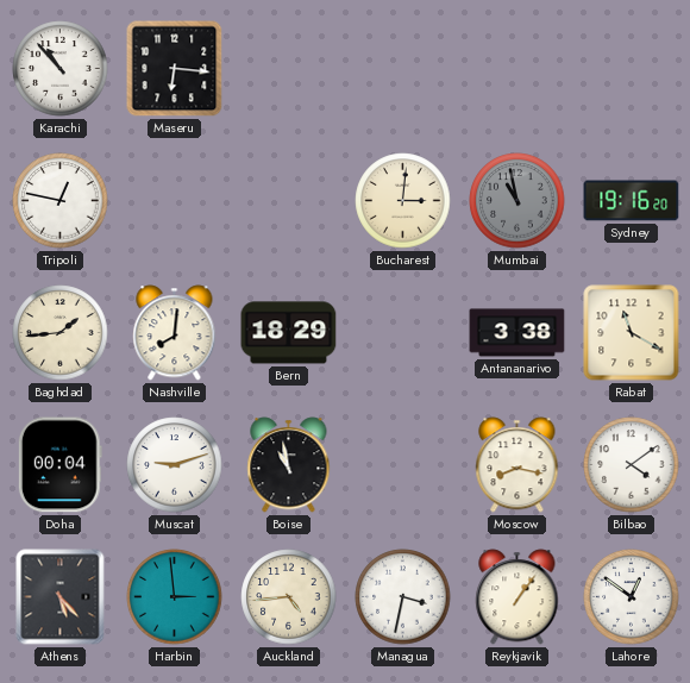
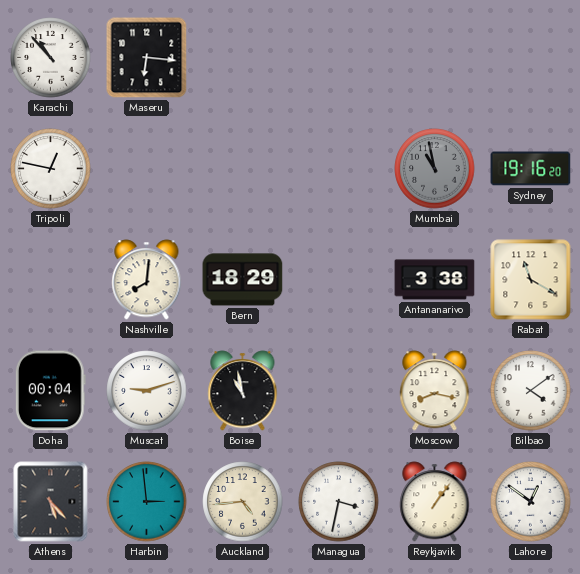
Bucharest: 3:01 -> none (403, 201)
Baghdad: 1:44 -> none (61, 333)
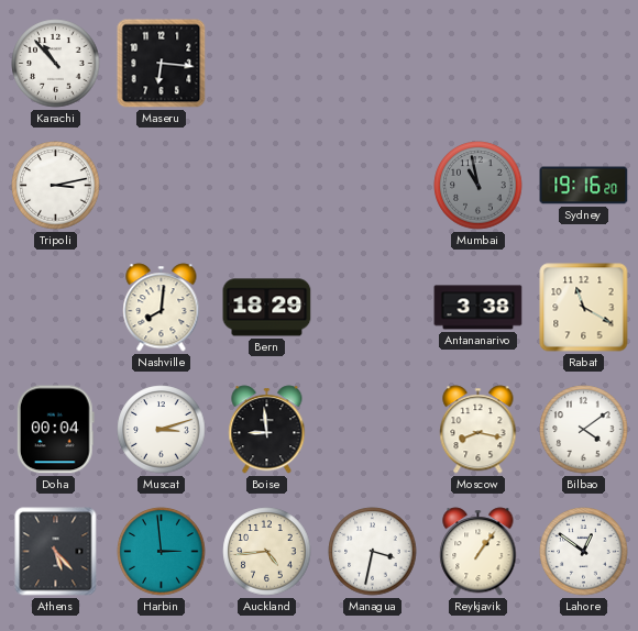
Tripoli: 12:47 -> 3:13 (56, 186)
Muscat: 9:12 -> 3:12 (162, 430)
Boise: 10:58 -> 8:59 (267, 430)
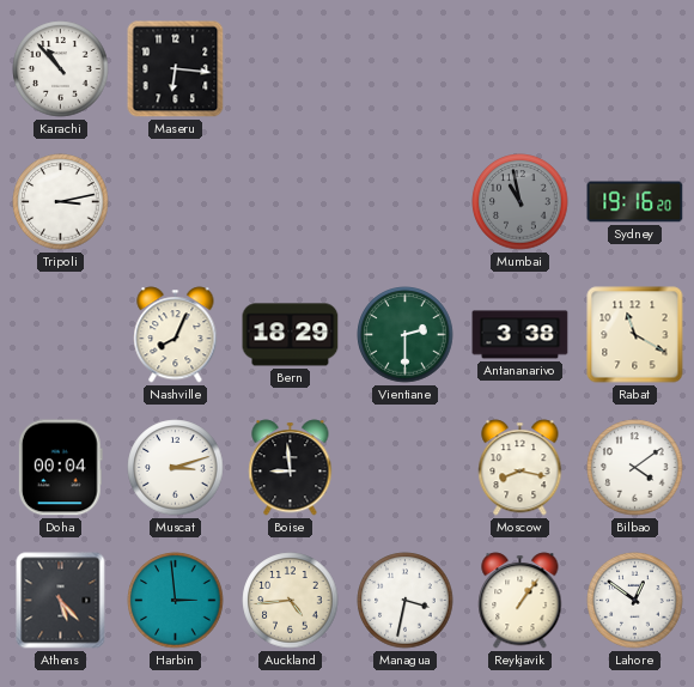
Nashville: 8:01 -> 8:04 (176, 335)
Vientiane: none -> 2:30 (406, 335)
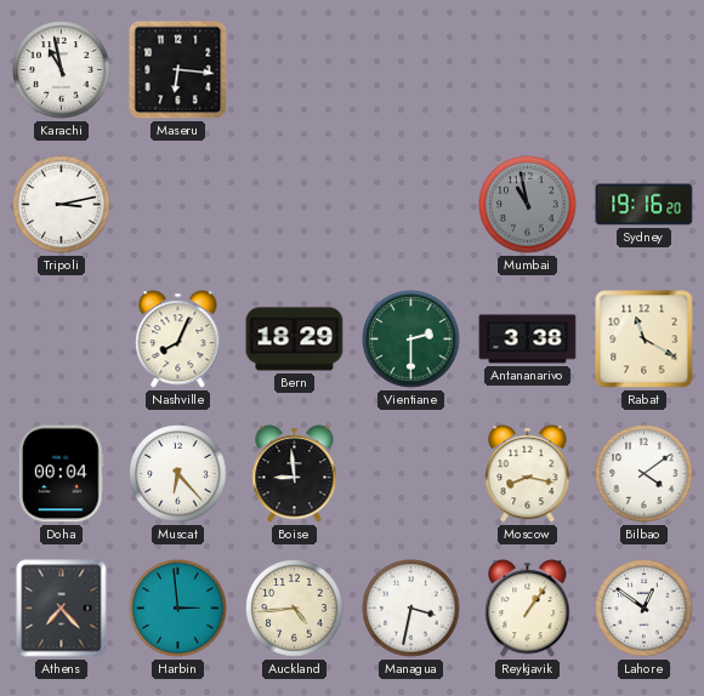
Karachi: 10:53 -> 10:58 (62, 70)
Muscat: 3:12 -> 6:23 (178, 474)
Athens: 5:23 -> 7:23 (62, 609)
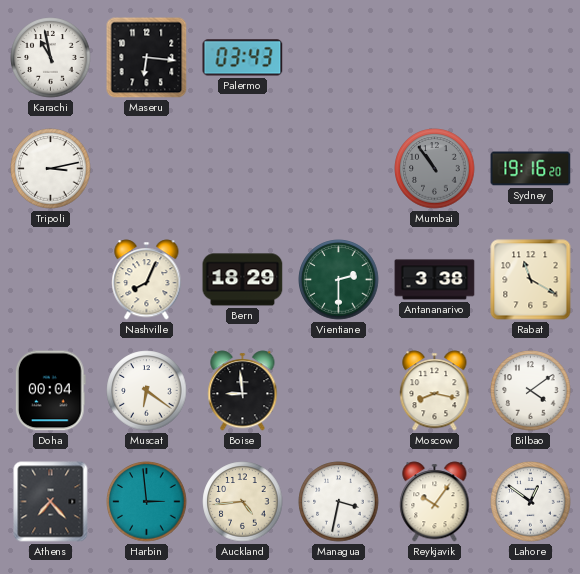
Palermo: none -> 03:43 (243, 58)
Mumbai: 10:58 -> 10:54 (435, 169)
Muscat: 6:23 -> 6:21 (147, 391)
Reykjavik: 1:06 -> 10:06 (435, 502)
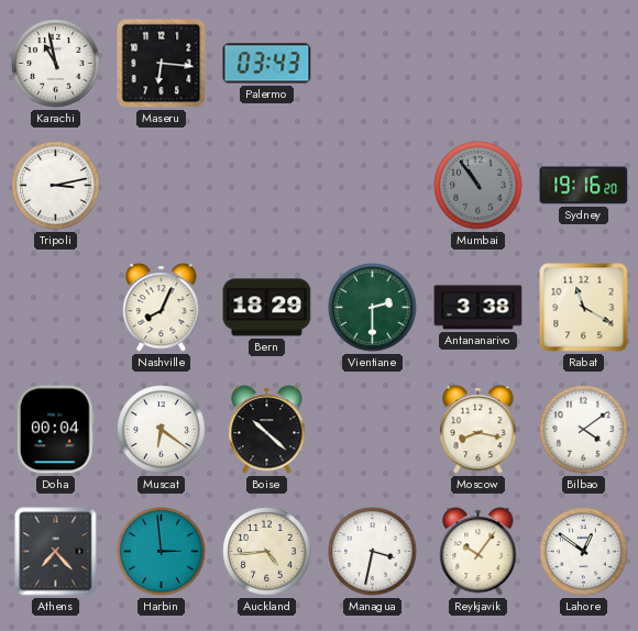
Boise: 8:59 -> 10:22 (267, 430)
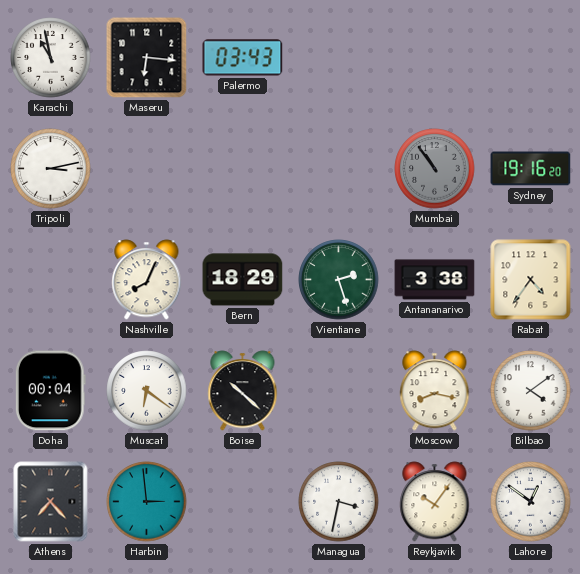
Vientiane: 2:30 -> 2:27 (339, 280)
Rabat: 11:20 -> 4:36 (531, 280)
Auckland: 4:44 -> none (267, 552)
